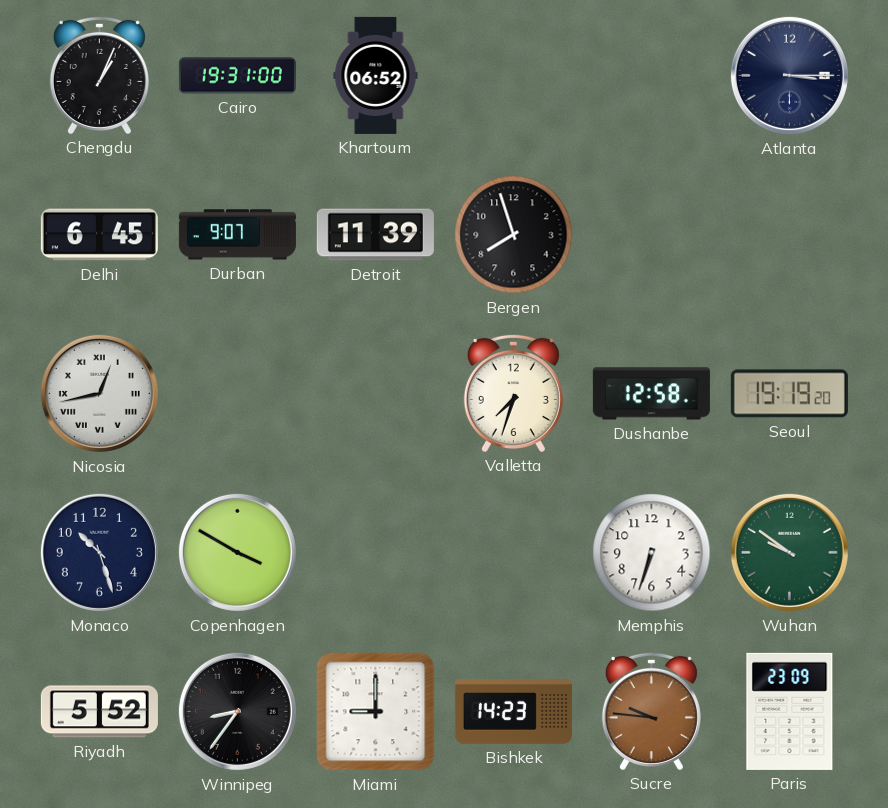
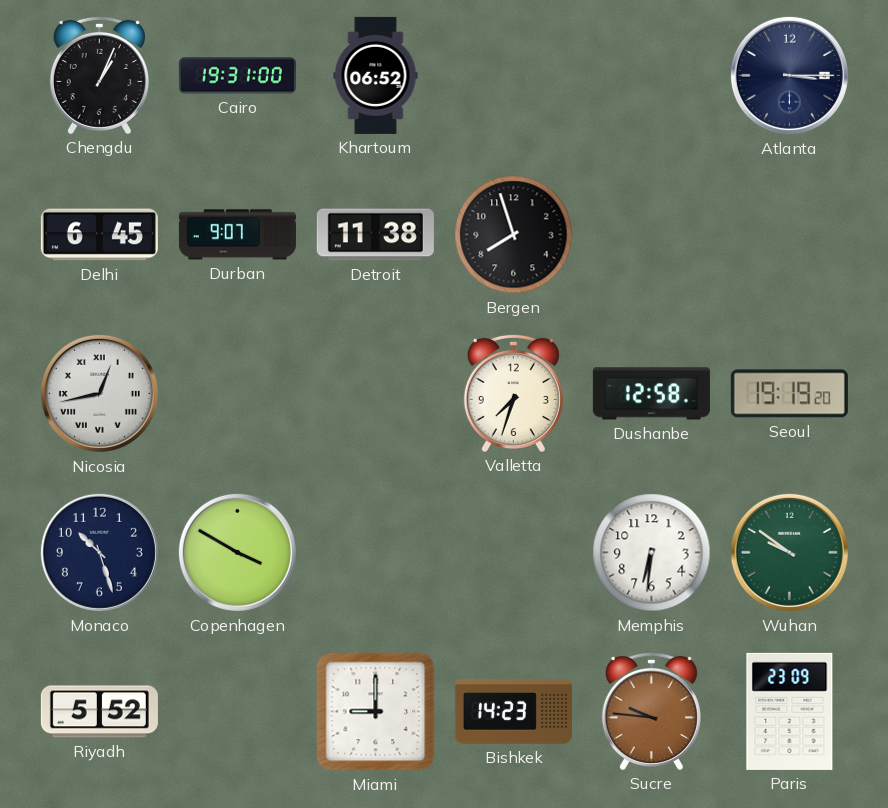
Detroit: 11:39 -> 11:38 (375, 235)
Memphis: 6:33 -> 6:31 (652, 553)
Winnipeg: 8:36 -> none (237, 711)
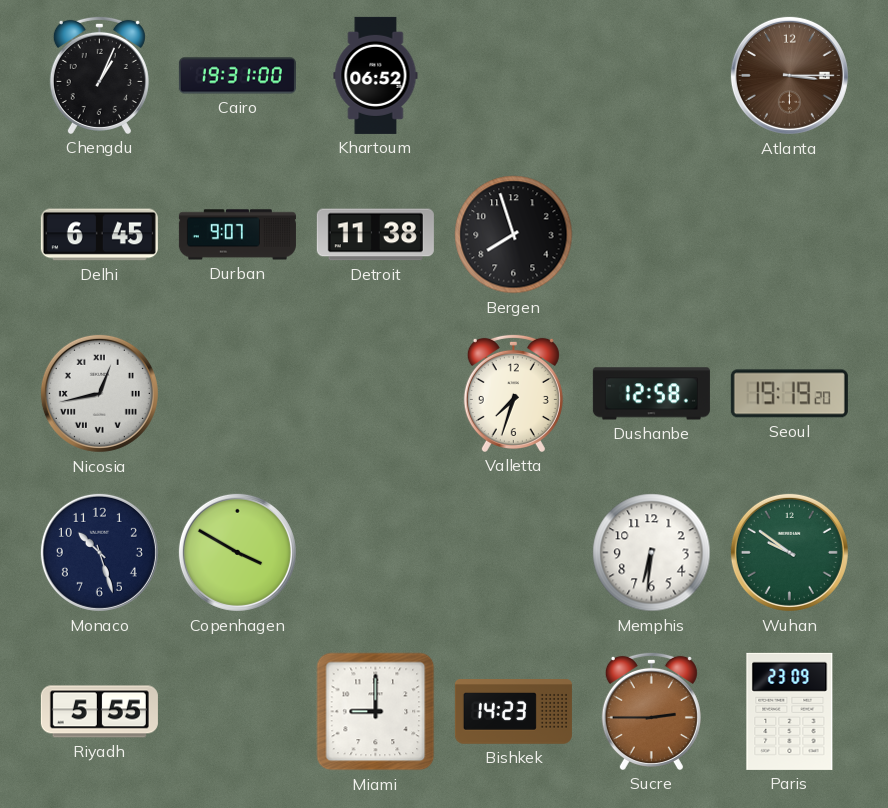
Atlanta dial: navy -> brown (789, 75)
Riyadh: 5:52 -> 5:55 (99, 712)
Sucre: 9:46 -> 2:45 (651, 711)
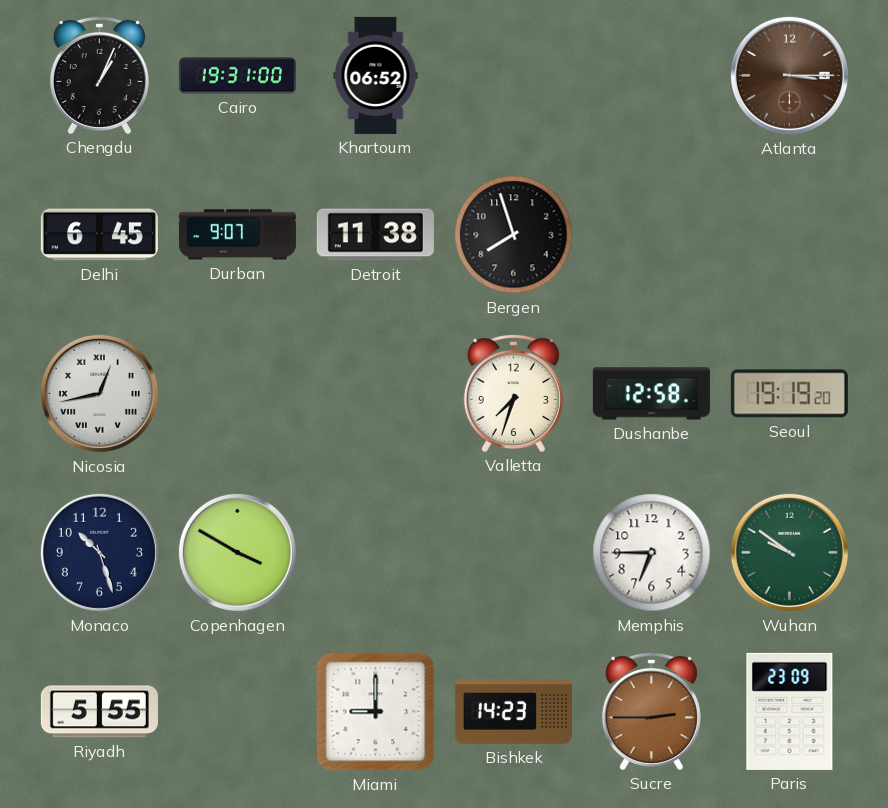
Memphis: 6:31 -> 6:45 (652, 553)
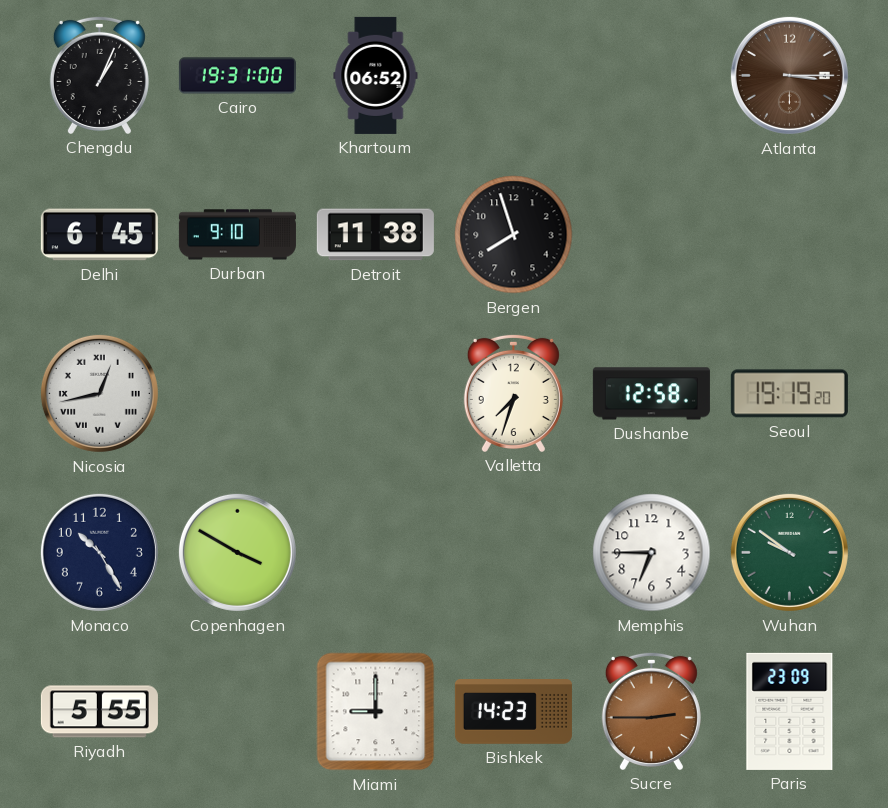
Durban: 9:07 -> 9:10 (237, 235)
Monaco: 10:27 -> 10:25 (99, 552)
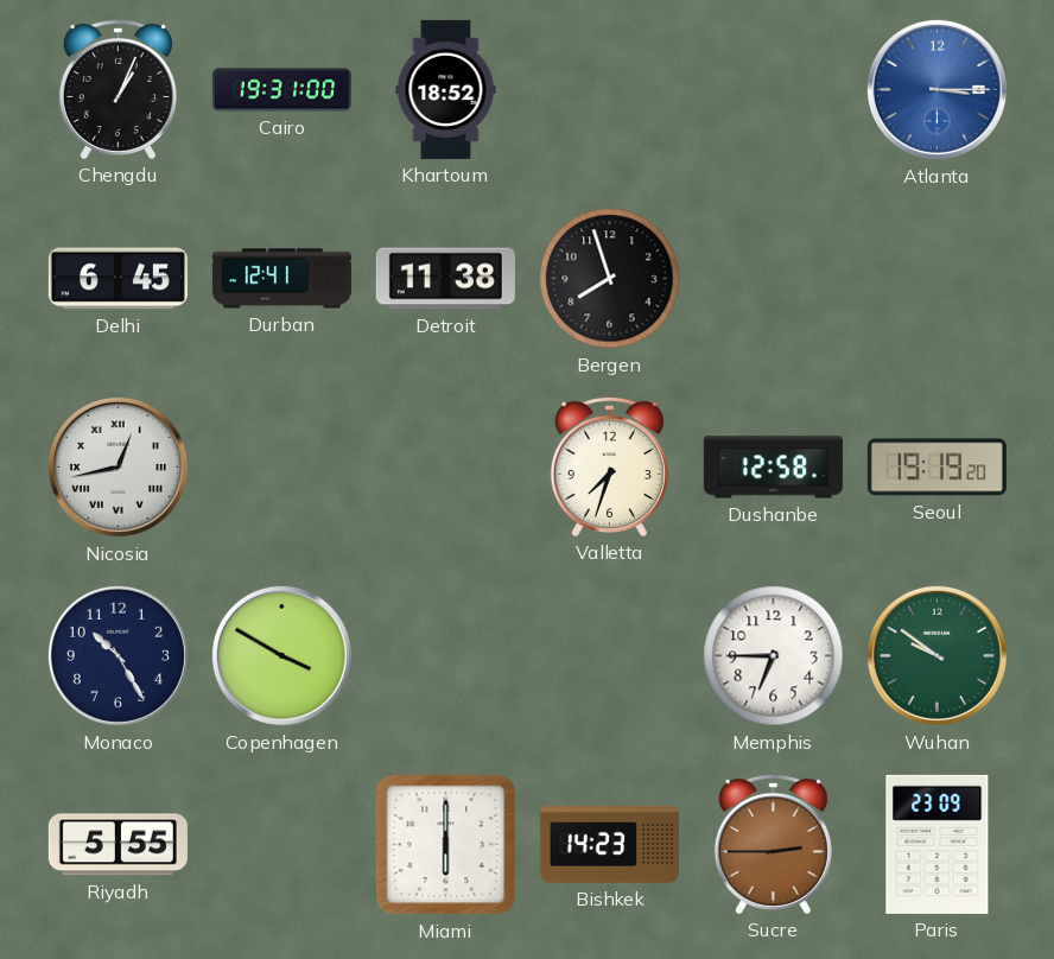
Khartoum: 06:52 -> 18:52 (446, 89)
Atlanta dial: brown -> blue (936, 89)
Durban: 9:10 -> 12:41 (281, 279)
Miami: 9:00 -> 6:00 (446, 845)
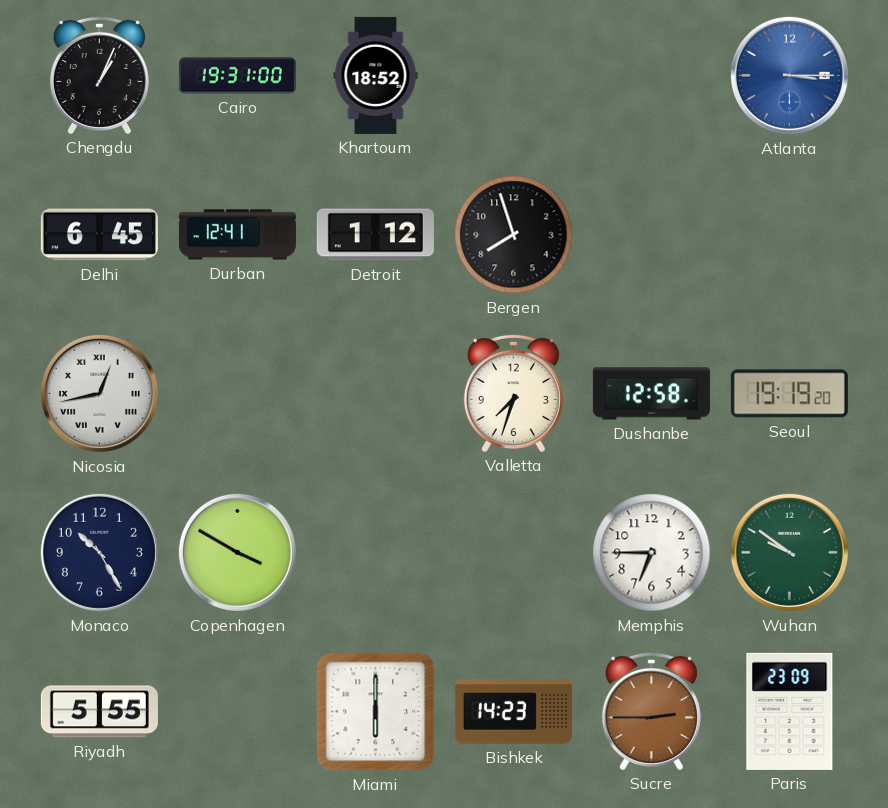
Detroit: 11:38 -> 1:12 (375, 235)
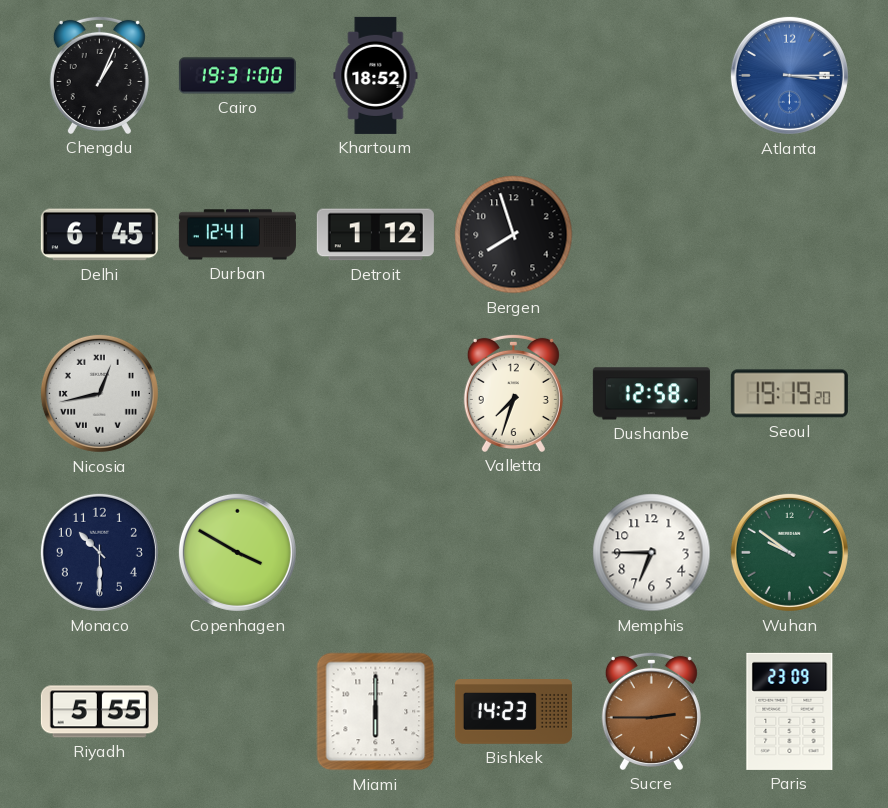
Monaco: 10:25 -> 10:30 (99, 552)
